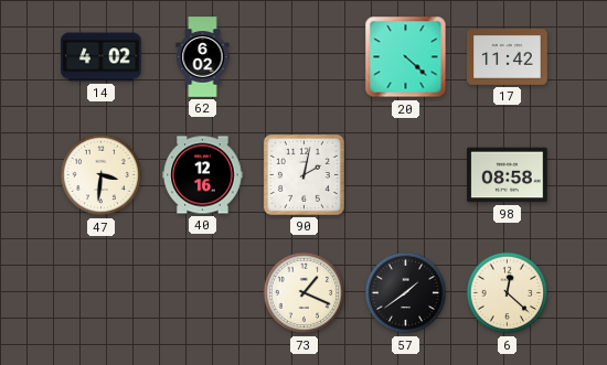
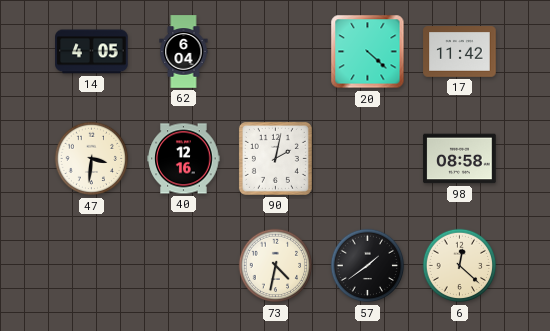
14: 4:02 -> 4:05 (92, 52)
62: 6:02 -> 6:04 (184, 52)
73: 1:19 -> 4:32 (276, 266)
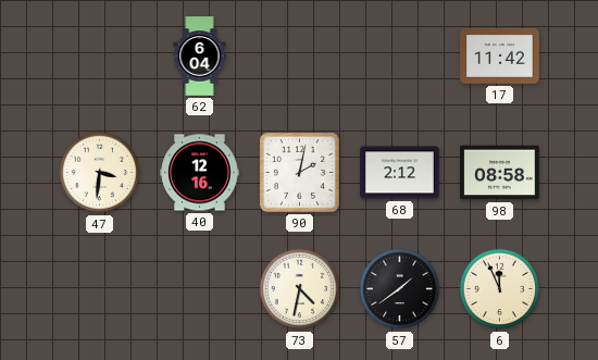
14: 4:05 -> none (92, 52)
20: 4:22 -> none (368, 52)
68: none -> 2:12 (400, 173)
6: 12:22 -> 11:56 (500, 289)
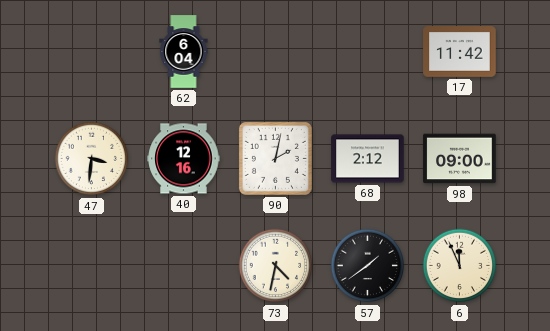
98: 08:58 -> 09:00 (460, 159)
